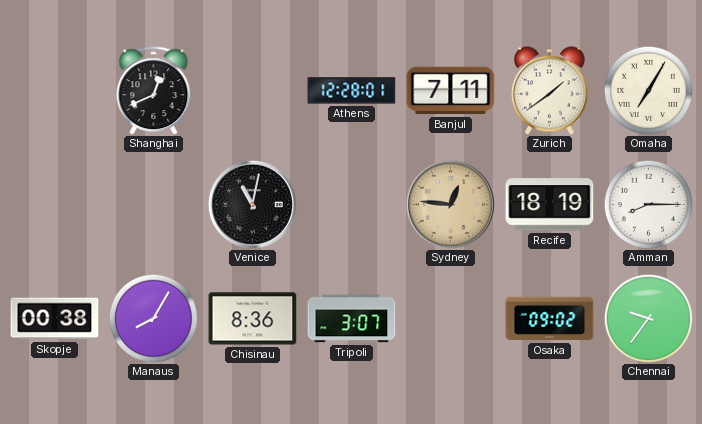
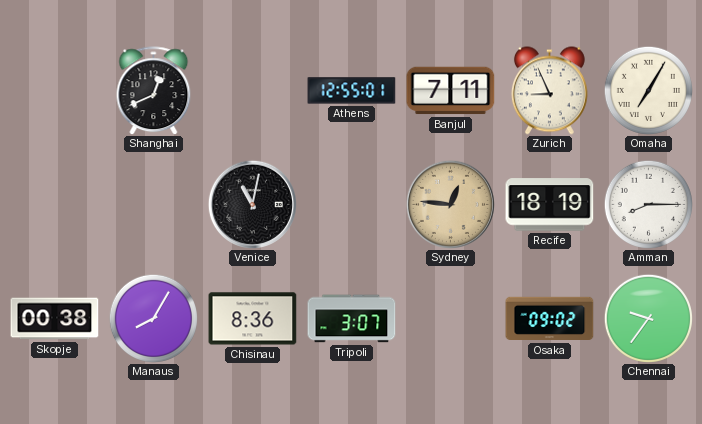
Athens: 12:28 -> 12:55 (352, 91)
Zurich: 1:39 -> 8:56 (549, 91)
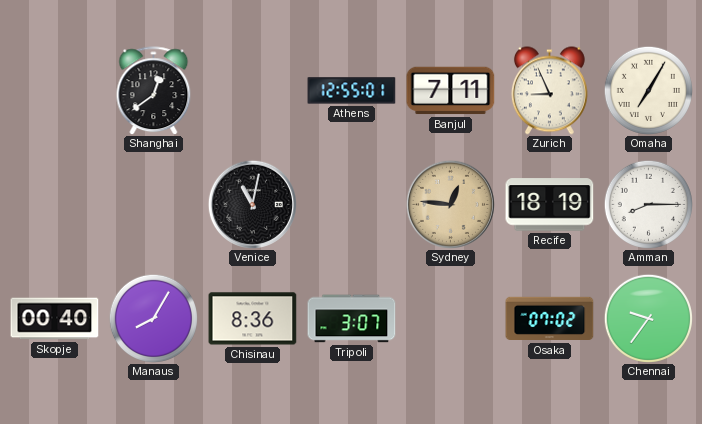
Shanghai: 12:41 -> 12:39 (154, 91)
Skopje: 00:38 -> 00:40 (55, 319)
Osaka: 09:02 -> 07:02 (550, 319)
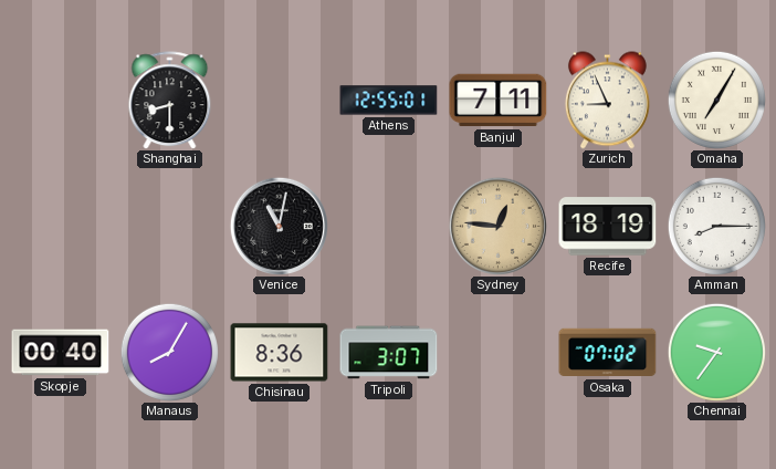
Shanghai: 12:39 -> 8:30 (170, 101)
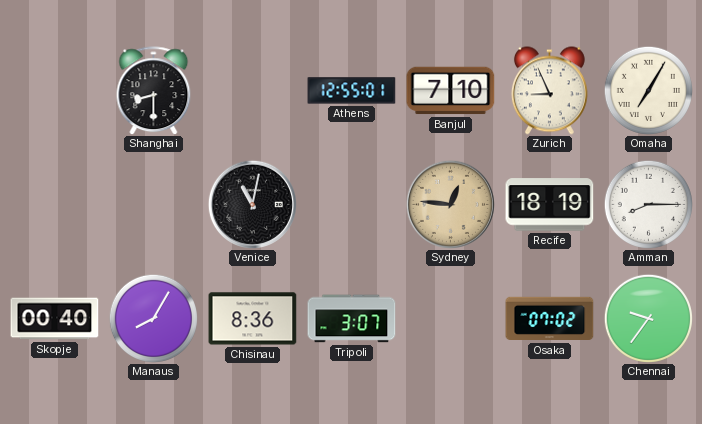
Banjul: 7:11 -> 7:10 (451, 91)
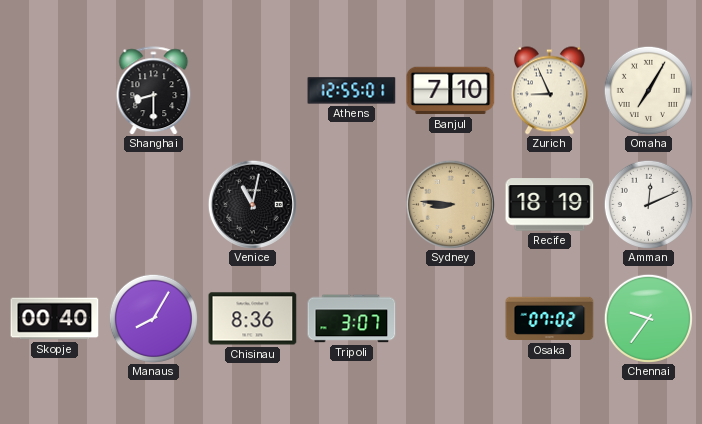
Sydney: 12:46 -> 8:46 (450, 204)
Amman: 8:15 -> 12:11 (648, 204)
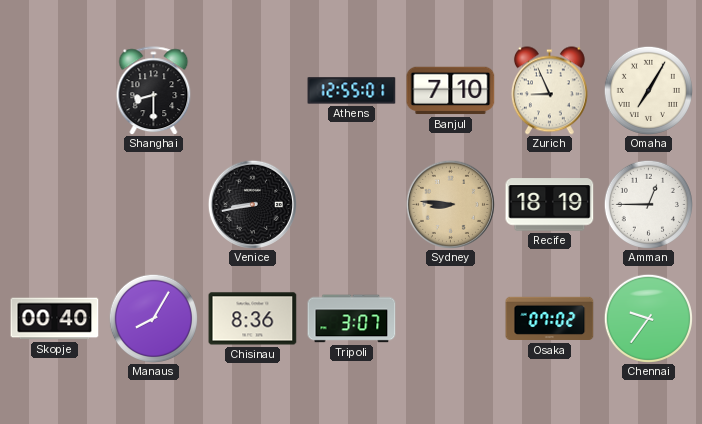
Venice: 11:02 -> 8:43 (252, 204)
Amman: 12:11 -> 12:45 (648, 204)
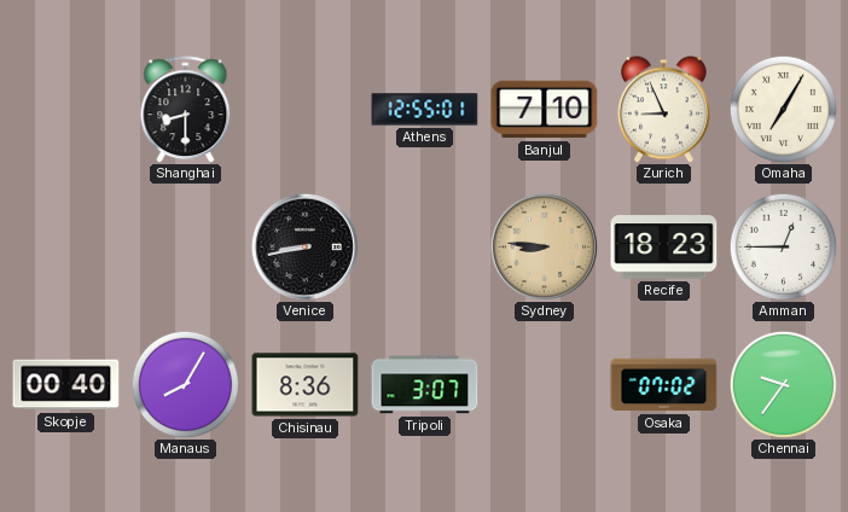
Recife: 18:19 -> 18:23 (664, 248)
